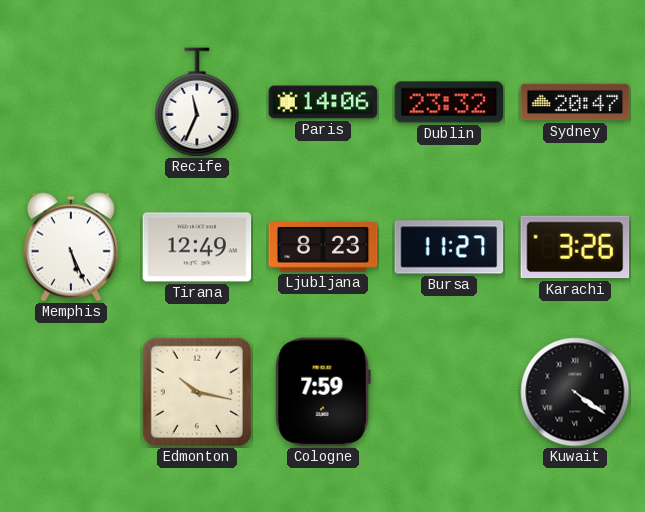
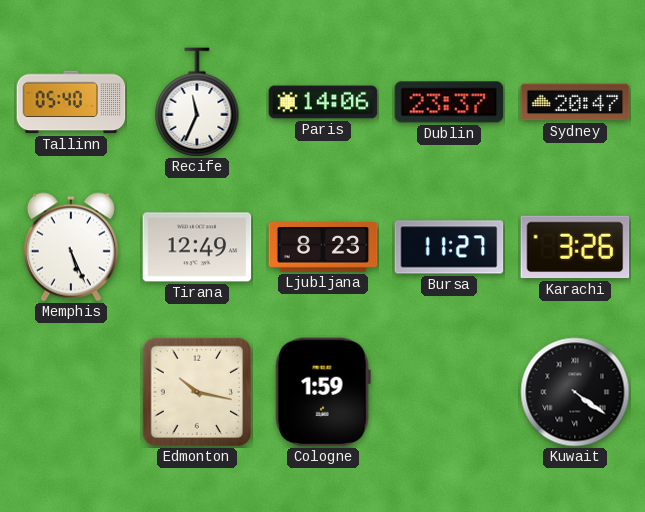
Tallinn: none -> 05:40 (71, 102)
Dublin: 23:32 -> 23:37 (449, 102)
Cologne: 7:59 -> 1:59 (323, 392)
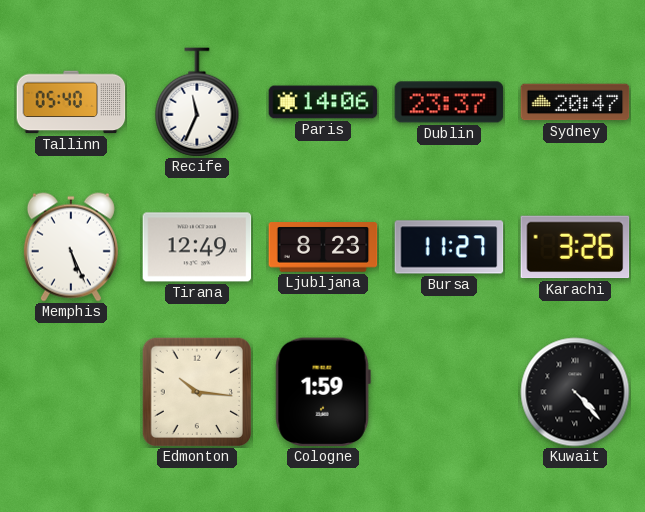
Edmonton: 10:17 -> 10:16 (196, 391)
Kuwait: 4:21 -> 4:23 (575, 392)
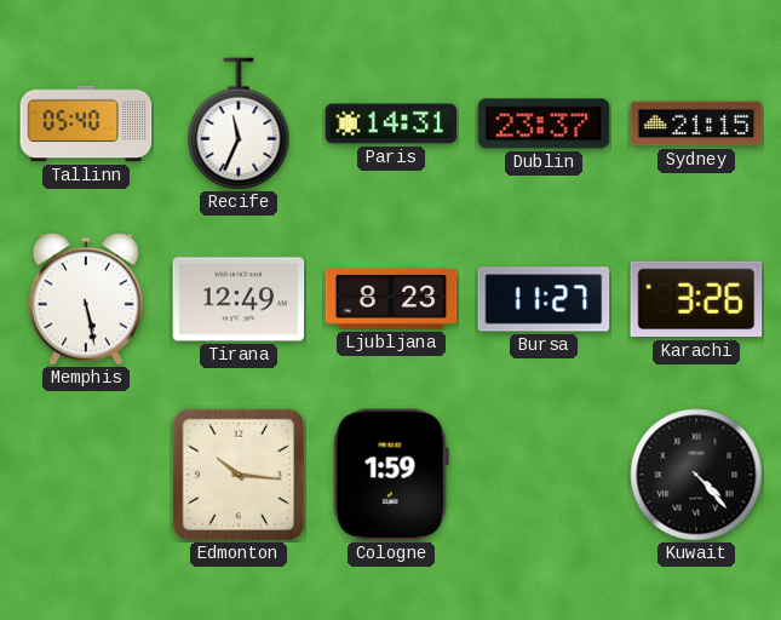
Paris: 14:06 -> 14:31 (391, 124)
Sydney: 20:47 -> 21:15 (696, 124)
Memphis: 5:26 -> 5:28 (86, 299)
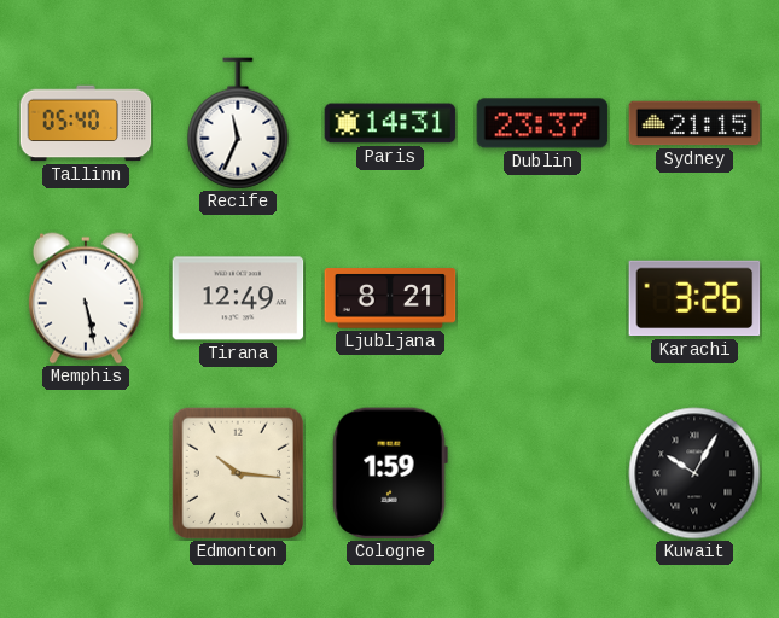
Ljubljana: 8:23 -> 8:21 (390, 298)
Bursa: 11:27 -> none (544, 299)
Kuwait: 4:23 -> 10:05 (694, 473)
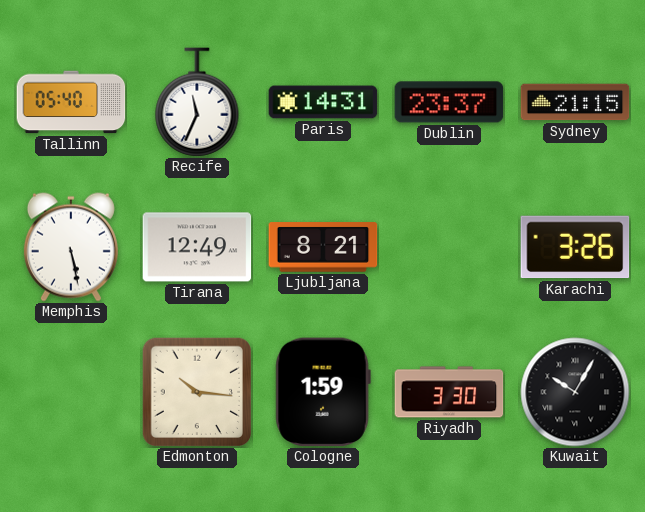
Riyadh: none -> 3:30 (449, 392)
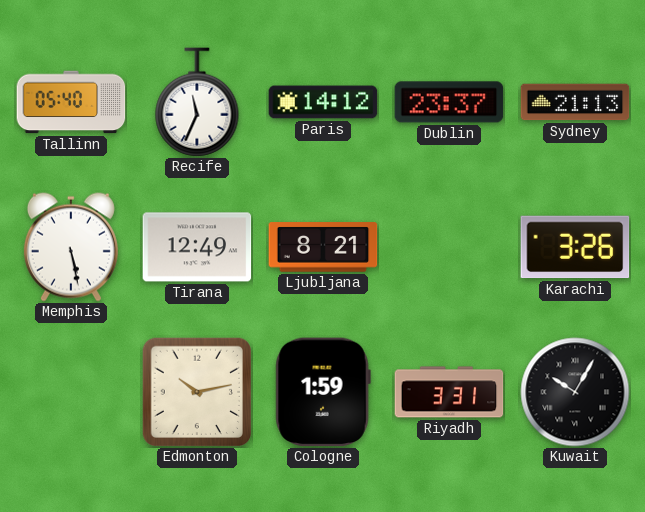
Paris: 14:31 -> 14:12 (323, 102)
Sydney: 21:15 -> 21:13 (575, 102)
Edmonton: 10:16 -> 10:13 (196, 391)
Riyadh: 3:30 -> 3:31 (449, 392)
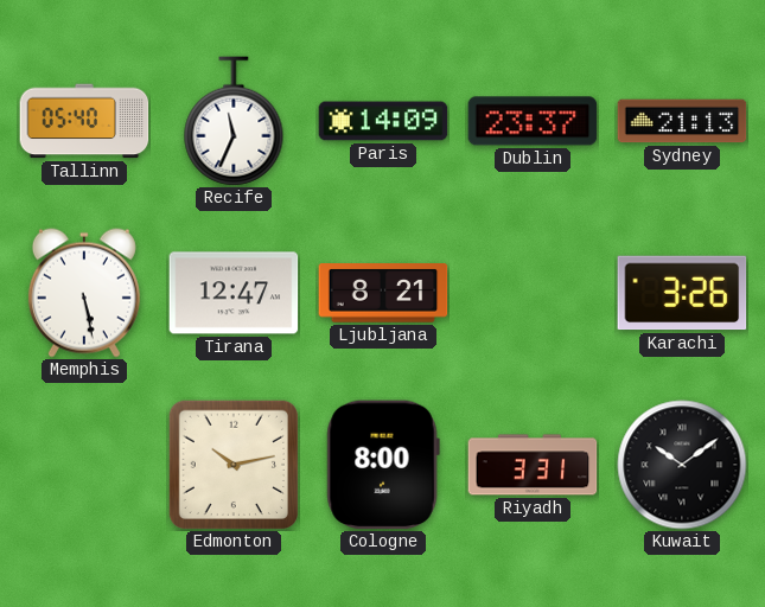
Paris: 14:12 -> 14:09 (383, 121)
Tirana: 12:49 -> 12:47 (234, 293)
Cologne: 1:59 -> 8:00 (383, 465)
Kuwait: 10:05 -> 10:09 (682, 465)
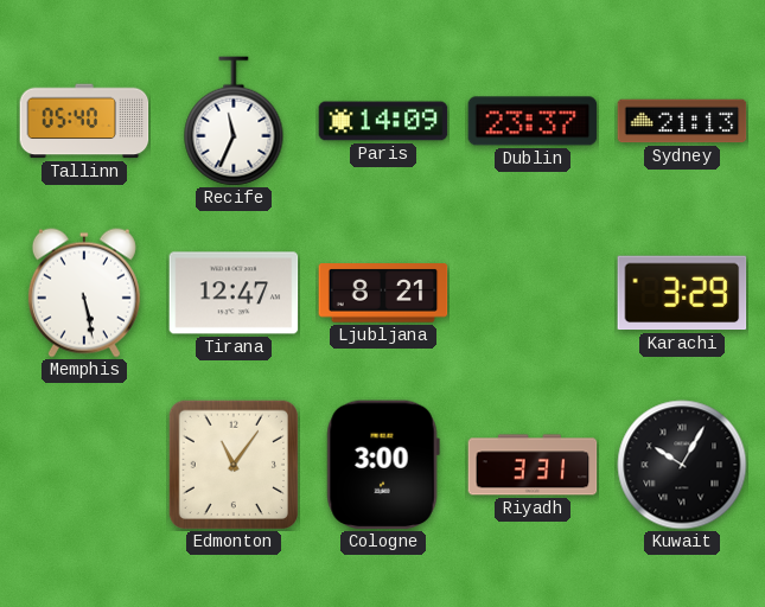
Karachi: 3:26 -> 3:29 (682, 293)
Edmonton: 10:13 -> 11:06 (232, 464)
Cologne: 8:00 -> 3:00 (383, 465)
Kuwait: 10:09 -> 10:05 (682, 465)
